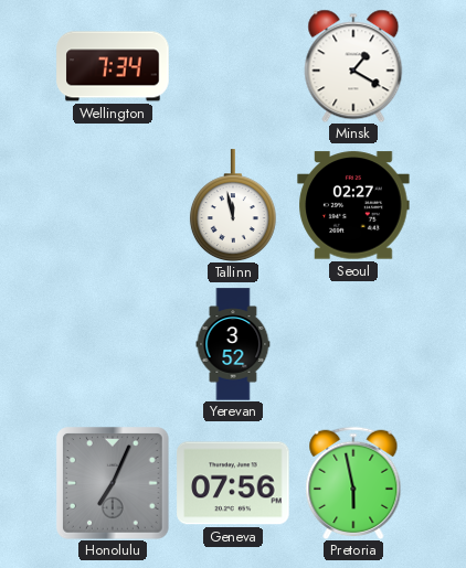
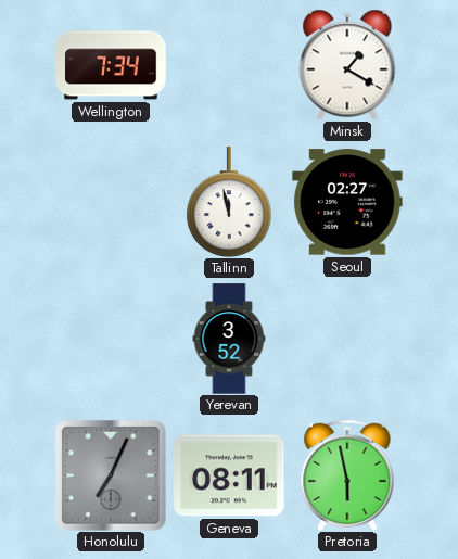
Geneva: 07:56 -> 08:11 (229, 475)
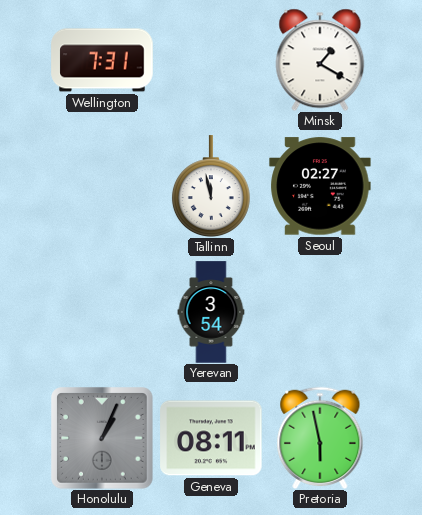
Wellington: 7:34 -> 7:31 (102, 60)
Yerevan: 3:52 -> 3:54 (211, 312)
Honolulu: 7:04 -> 1:04 (102, 438)
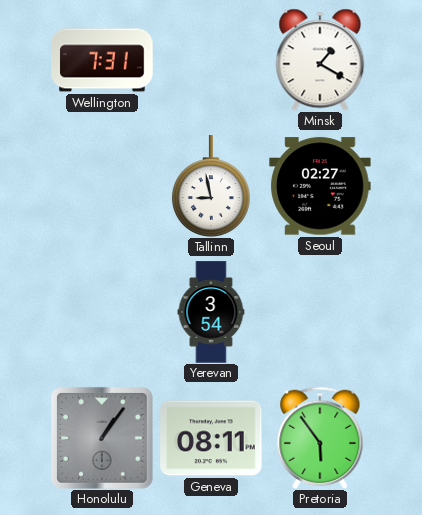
Tallinn: 11:58 -> 8:58 (211, 186)
Honolulu: 1:04 -> 1:06 (102, 438)
Pretoria: 5:58 -> 5:54 (320, 437)
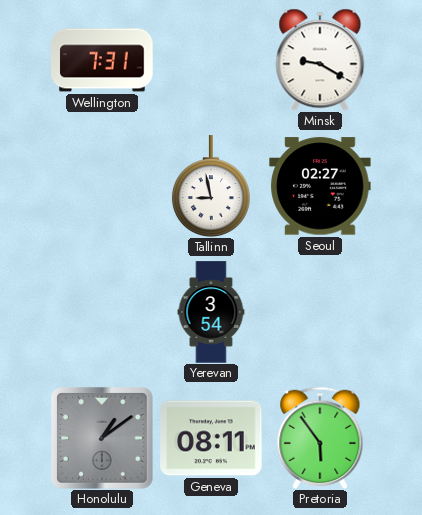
Minsk: 1:20 -> 9:20 (320, 60)
Honolulu: 1:06 -> 1:09 (102, 438)
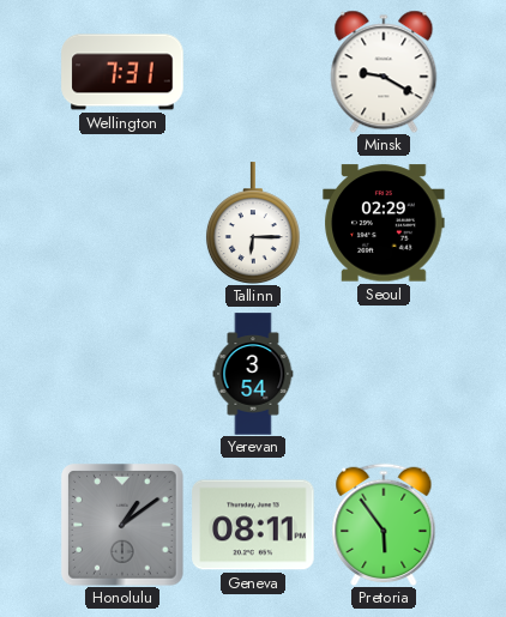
Tallinn: 8:58 -> 6:15 (253, 223)
Seoul: 02:27 -> 02:29 (384, 223)
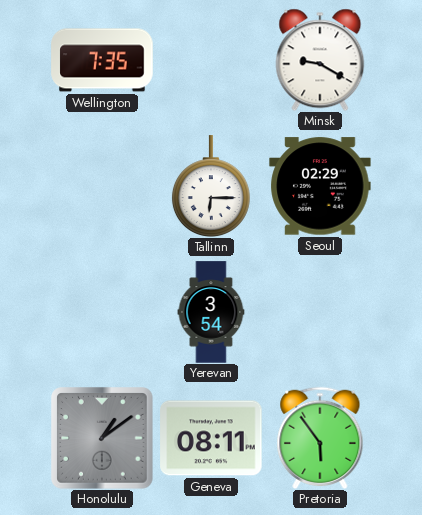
Wellington: 7:31 -> 7:35 (102, 60)
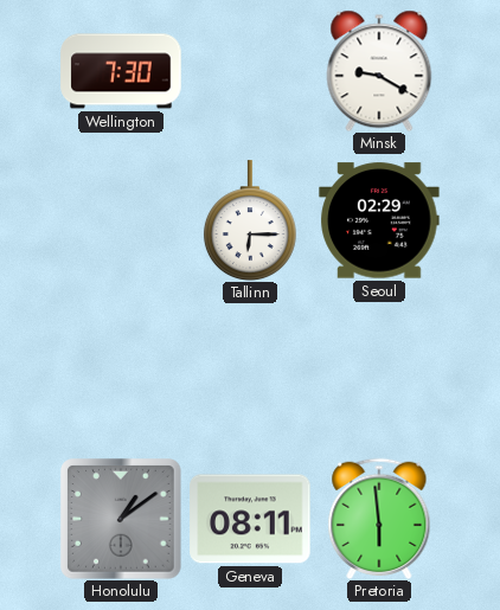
Wellington: 7:35 -> 7:30 (121, 71)
Yerevan: 3:54 -> none (211, 312)
Pretoria: 5:54 -> 5:59 (379, 518)
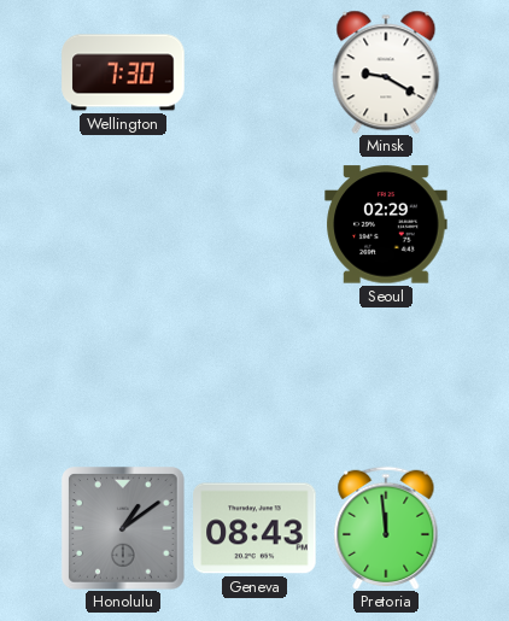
Tallinn: 6:15 -> none (250, 220)
Geneva: 08:11 -> 08:43 (255, 528)
Pretoria: 5:59 -> 11:59 (386, 527)
